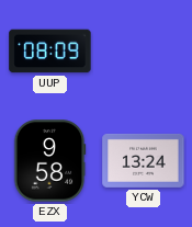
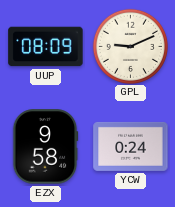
GPL: none -> 9:11 (130, 46)
YCW: 13:24 -> 0:24 (131, 146)
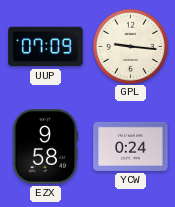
UUP: 08:09 -> 07:09 (46, 47)
GPL: 9:11 -> 9:16 (130, 46)
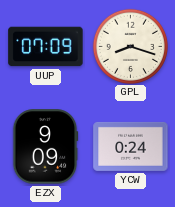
GPL: 9:16 -> 8:18 (130, 46)
EZX: 9:58 -> 9:09 (45, 147)
